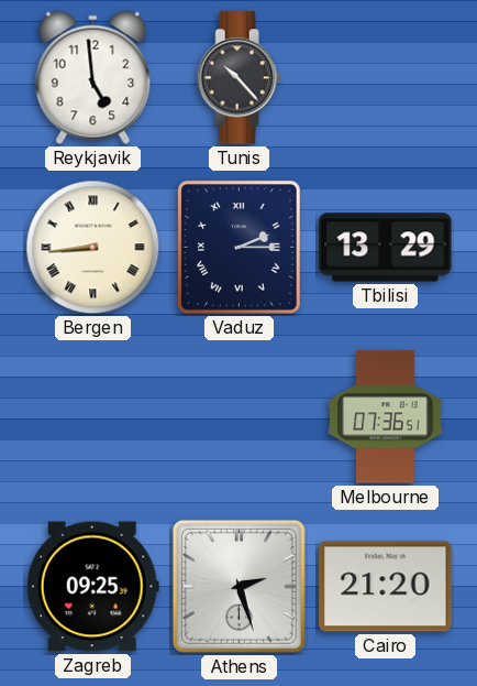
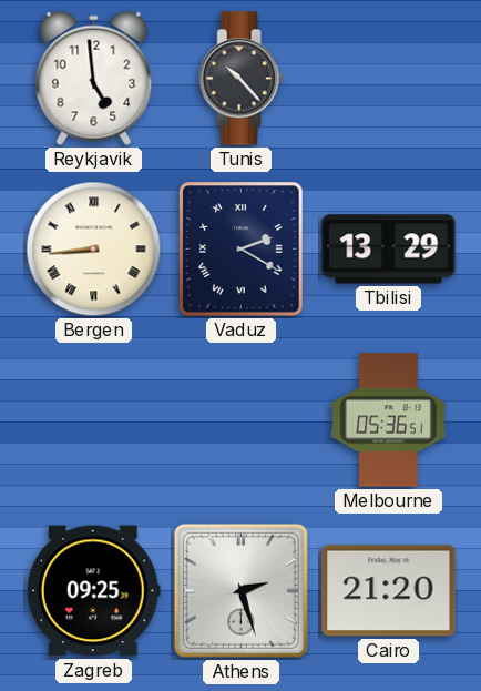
Vaduz: 2:15 -> 2:20 (242, 250)
Melbourne: 07:36 -> 05:36 (389, 420)
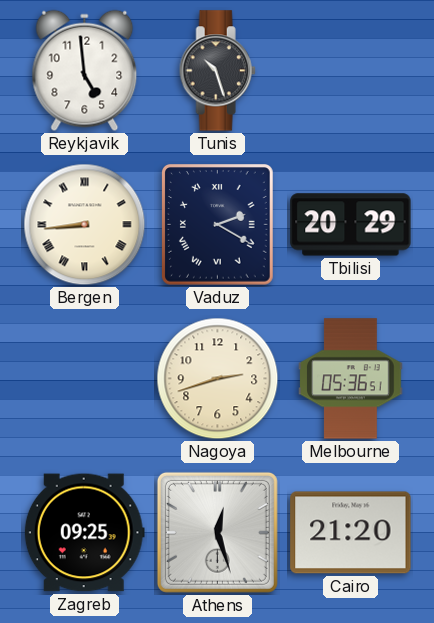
Tunis: 10:23 -> 10:27 (217, 71)
Tbilisi: 13:29 -> 20:29 (351, 225)
Nagoya: none -> 2:42 (218, 379)
Athens: 2:27 -> 12:27 (217, 532)
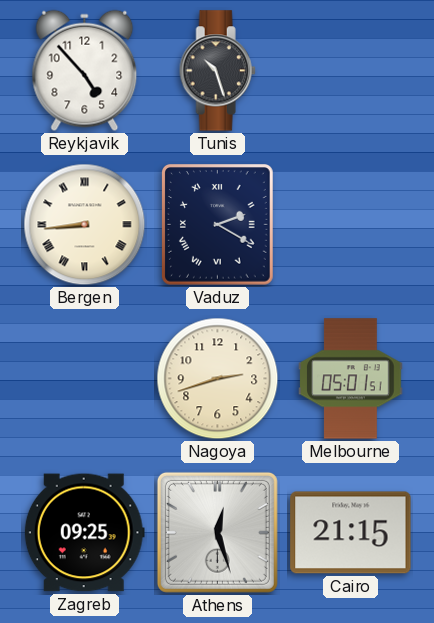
Reykjavik: 4:59 -> 4:53 (85, 71)
Tbilisi: 20:29 -> none (351, 225)
Melbourne: 05:36 -> 05:01 (351, 379)
Cairo: 21:20 -> 21:15 (351, 533)
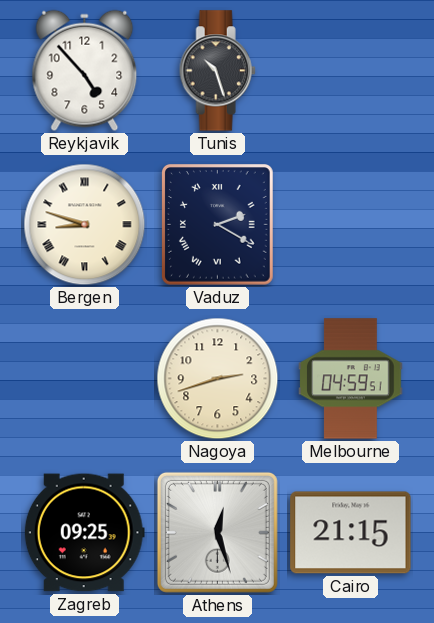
Bergen: 8:44 -> 8:48 (85, 225)
Melbourne: 05:01 -> 04:59 (351, 379)
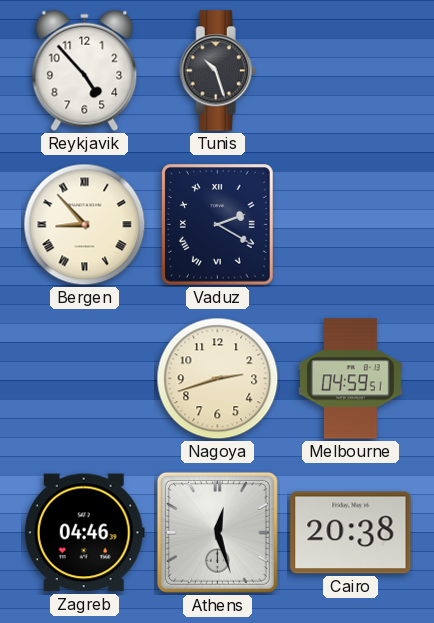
Bergen: 8:48 -> 8:53 (85, 225)
Zagreb: 09:25 -> 04:46 (84, 533)
Cairo: 21:15 -> 20:38 (351, 533)
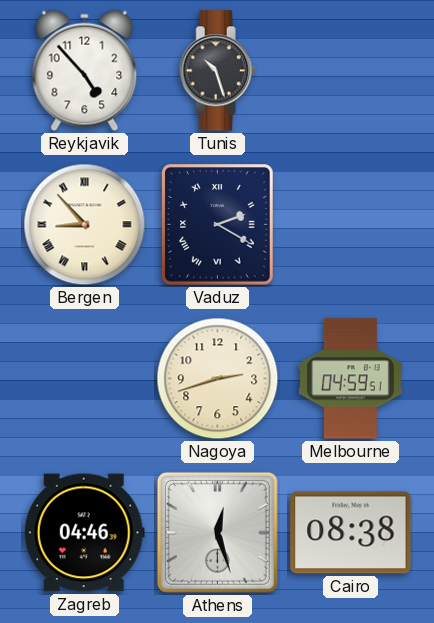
Cairo: 20:38 -> 08:38 (351, 533)
